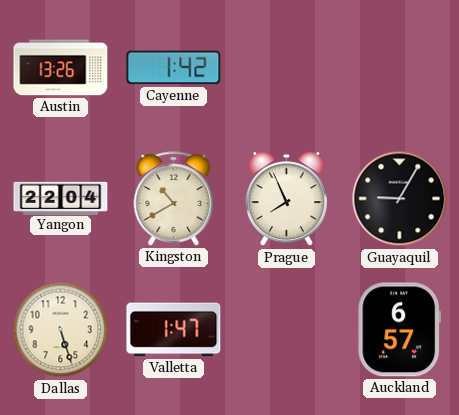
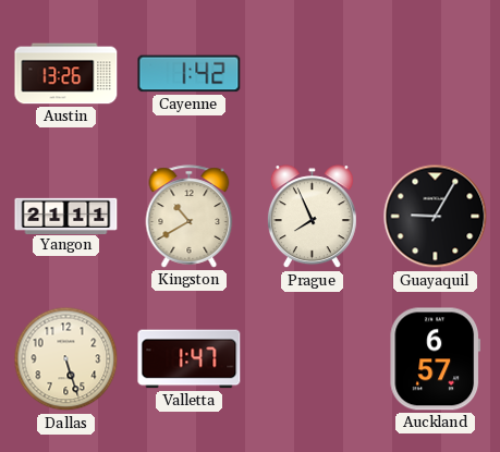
Yangon: 22:04 -> 21:11 (66, 216)
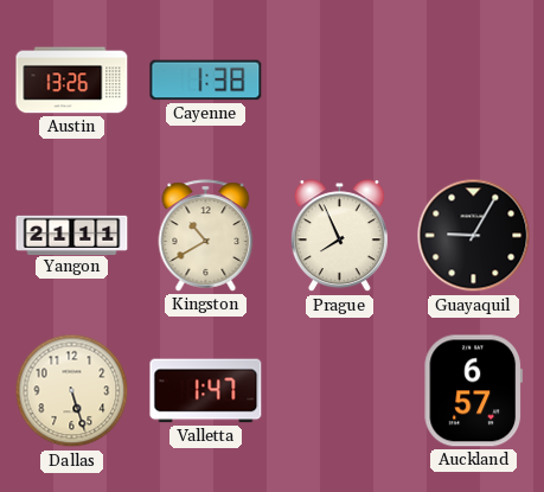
Cayenne: 1:42 -> 1:38 (206, 81)
